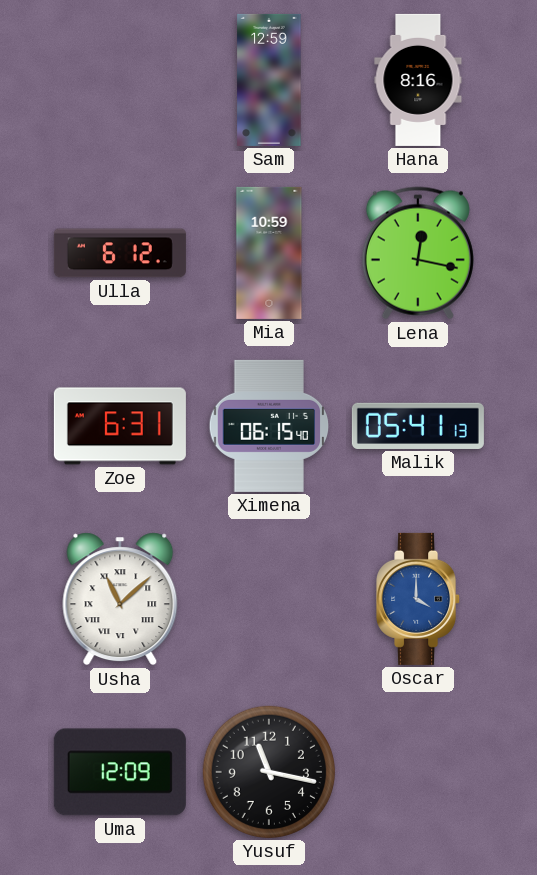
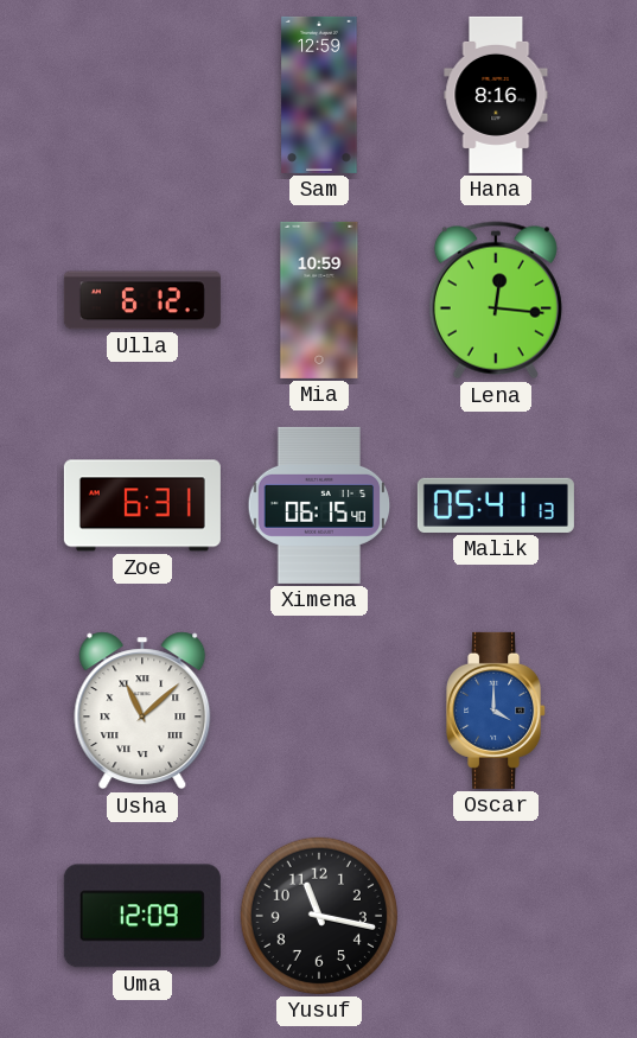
Lena: 12:17 -> 12:16 (496, 300)
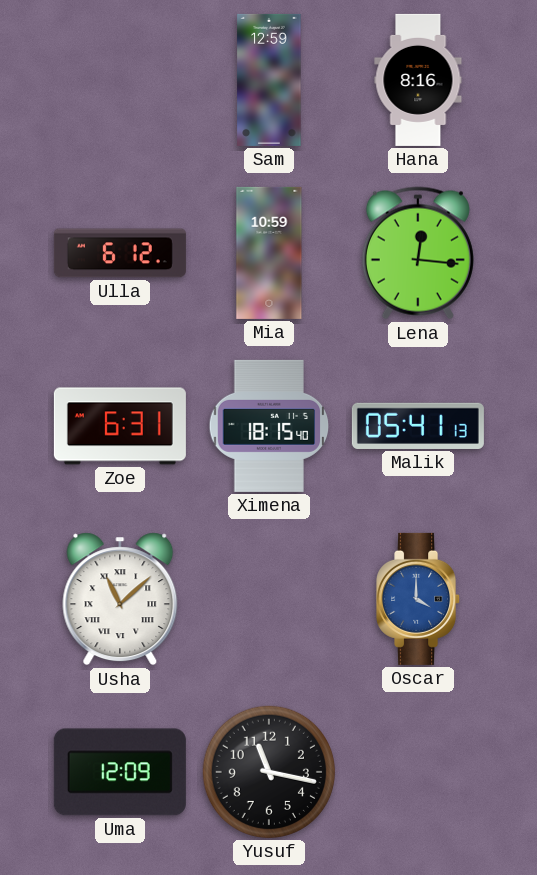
Ximena: 06:15 -> 18:15 (269, 426)
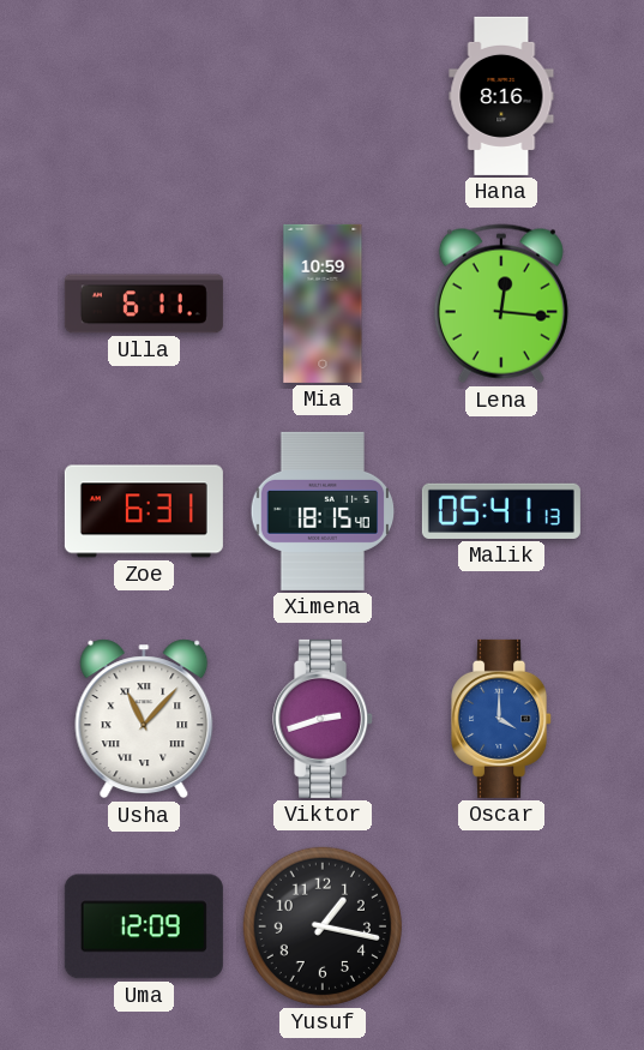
Sam: 12:59 -> none (269, 80)
Ulla: 6:12 -> 6:11 (144, 304)
Usha: 11:08 -> 11:07 (144, 719)
Viktor: none -> 2:42 (324, 719)
Yusuf: 11:17 -> 1:17 (323, 926)
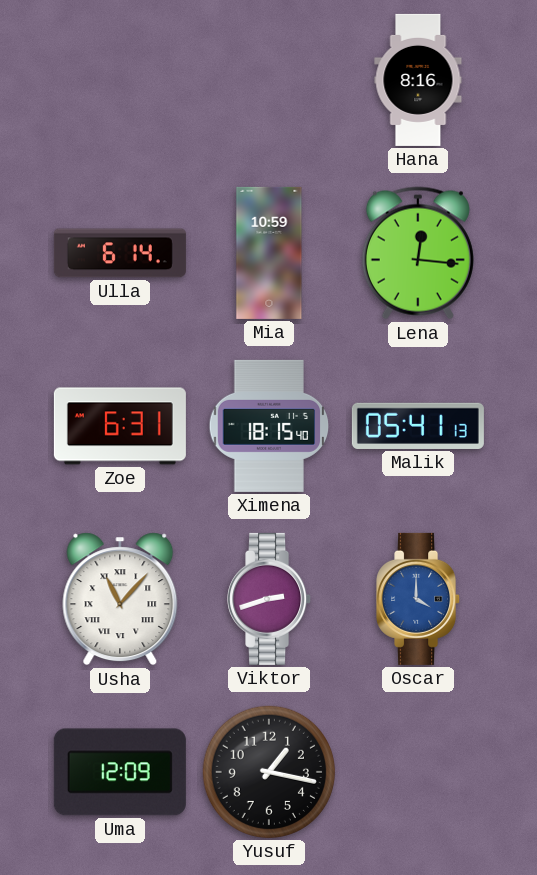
Ulla: 6:11 -> 6:14 (120, 253)
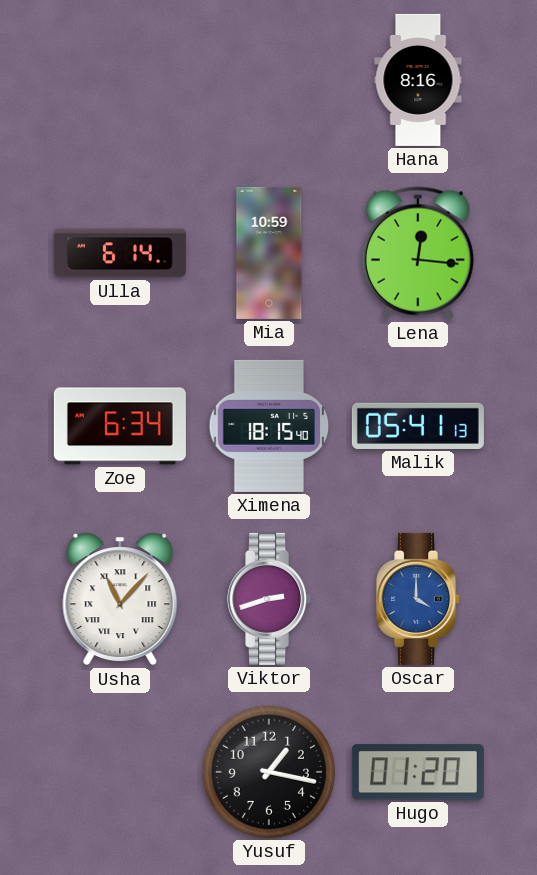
Zoe: 6:31 -> 6:34 (120, 426)
Uma: 12:09 -> none (120, 772)
Hugo: none -> 01:20 (418, 772)
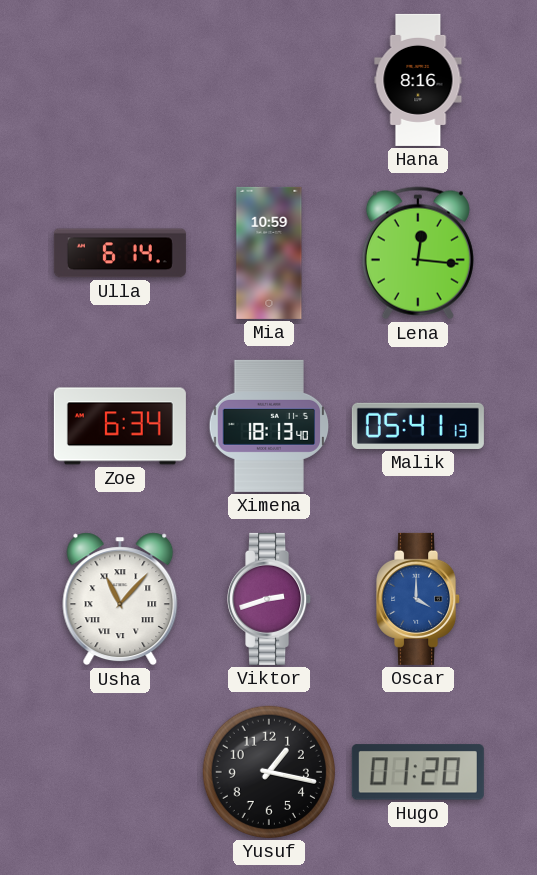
Ximena: 18:15 -> 18:13 (269, 426)
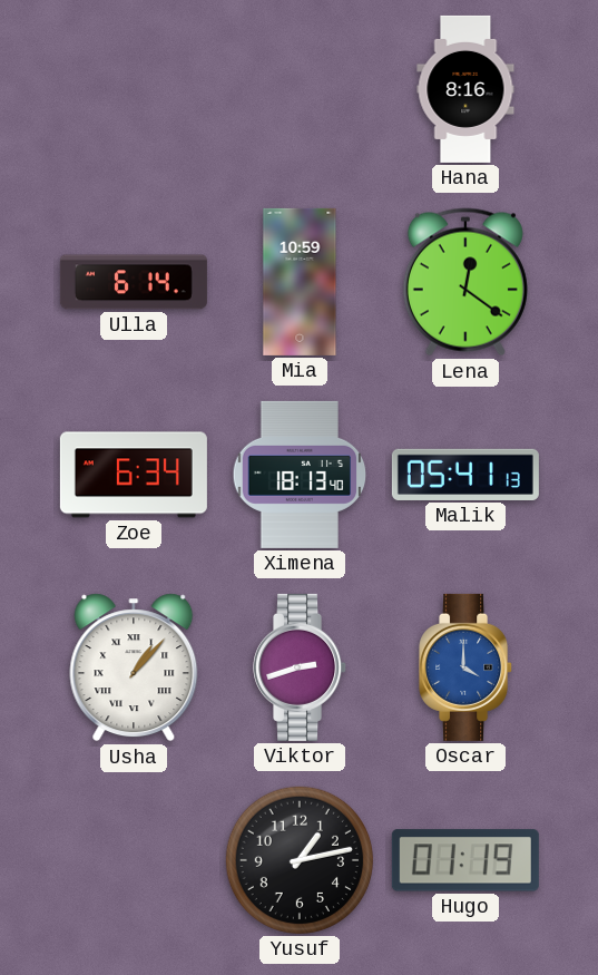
Lena: 12:16 -> 12:21 (465, 282)
Usha: 11:07 -> 1:07 (134, 667)
Yusuf: 1:17 -> 1:13 (300, 860)
Hugo: 01:20 -> 01:19 (465, 860)
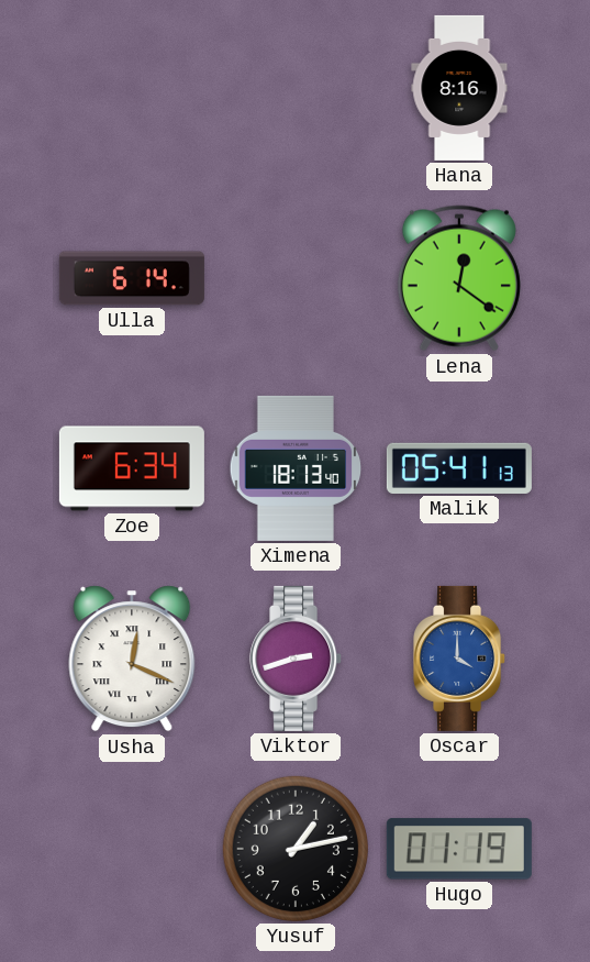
Mia: 10:59 -> none (300, 282)
Usha: 1:07 -> 12:19 (132, 659)
